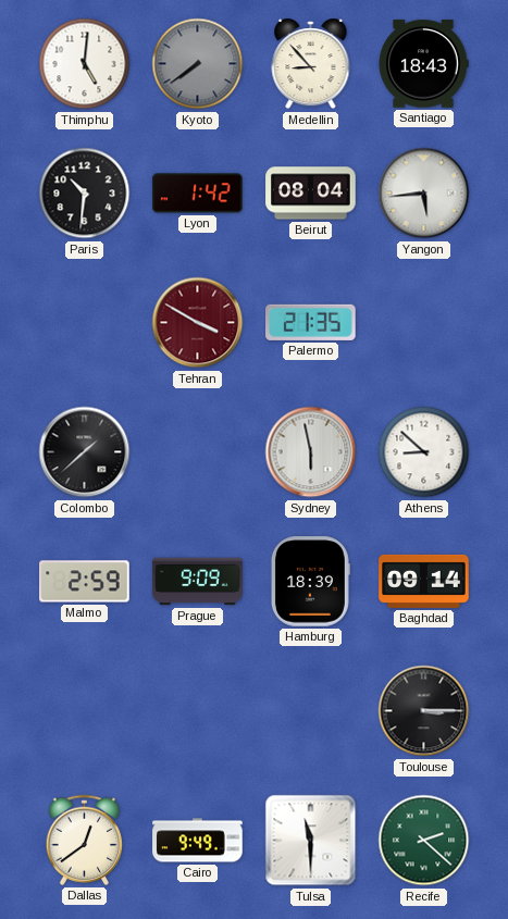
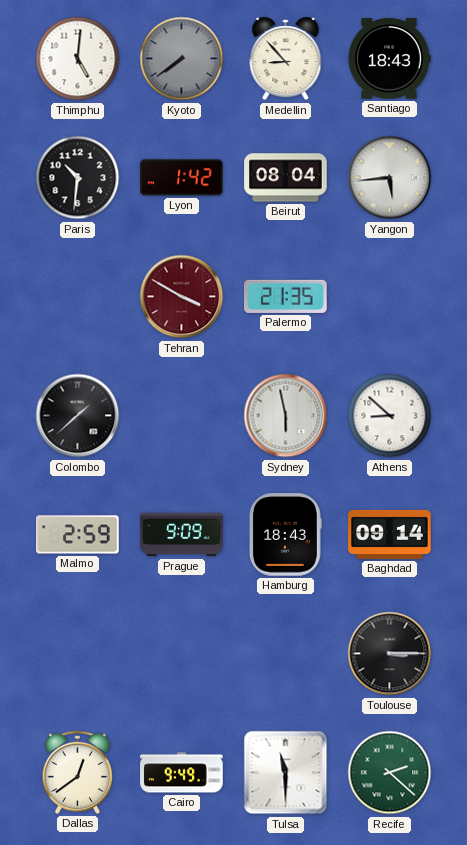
Hamburg: 18:39 -> 18:43 (286, 535)
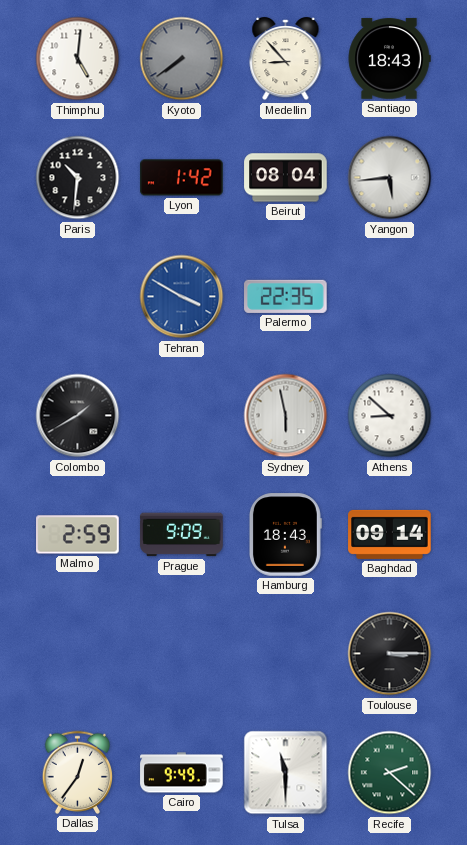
Tehran dial: burgundy -> blue (182, 297)
Palermo: 21:35 -> 22:35 (286, 296)
Colombo: 1:38 -> 1:40 (78, 416)
Dallas: 12:39 -> 12:36 (77, 772)
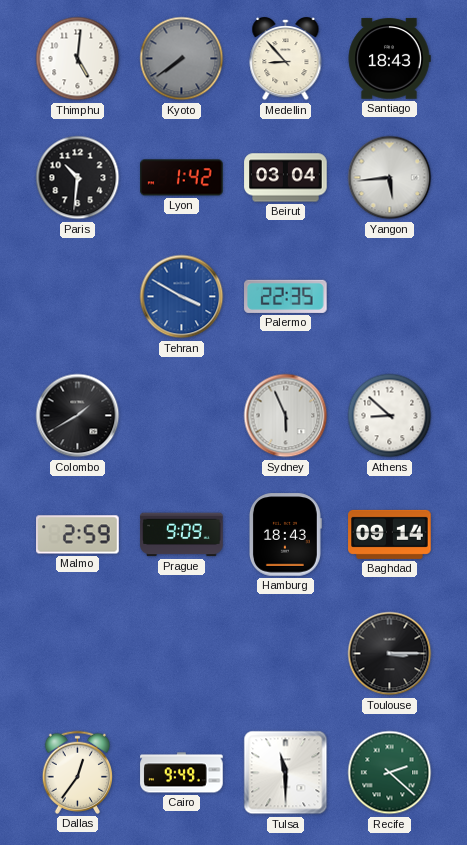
Beirut: 08:04 -> 03:04 (286, 178)
Sydney: 5:58 -> 5:56 (286, 416)
